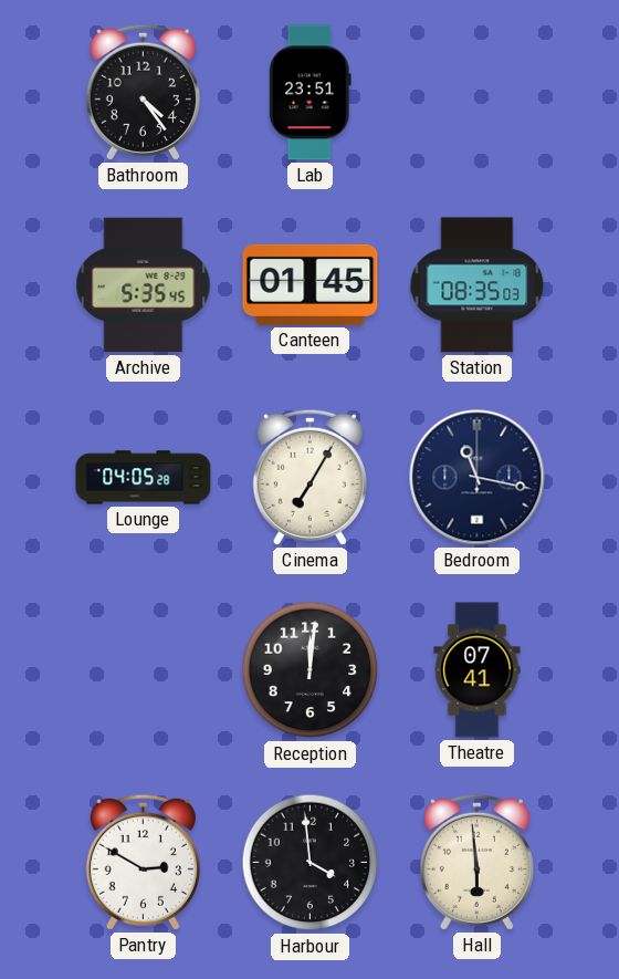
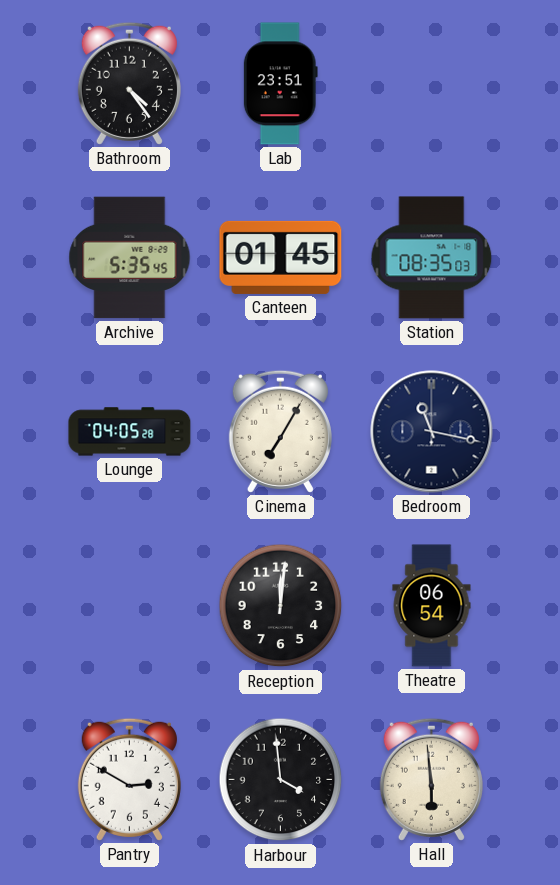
Theatre: 07:41 -> 06:54 (432, 606)
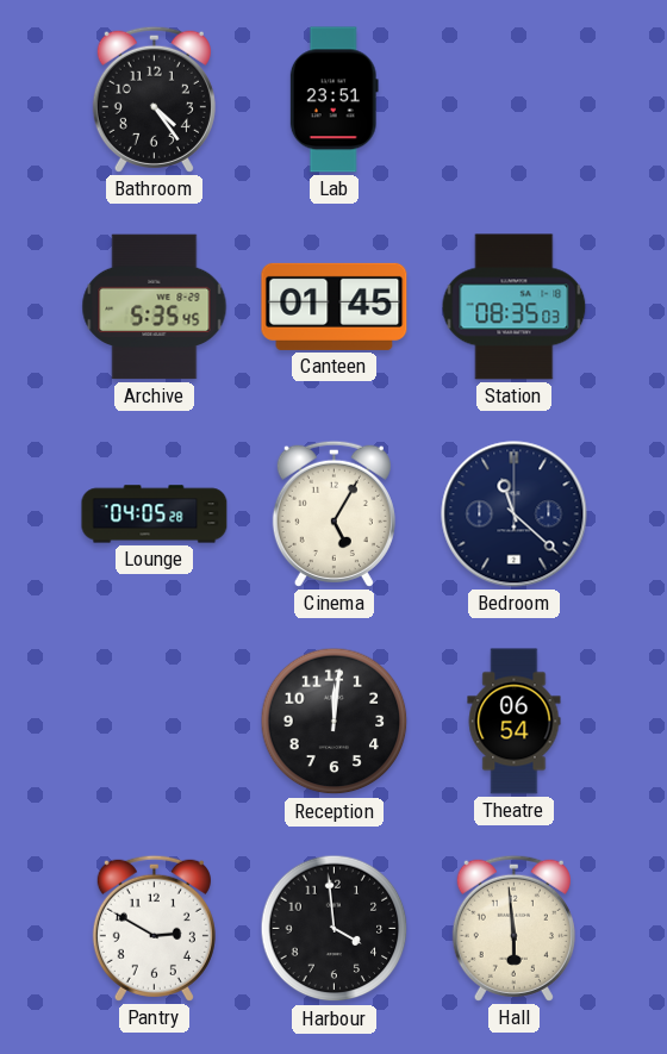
Cinema: 7:05 -> 5:05 (333, 513)
Bedroom: 11:17 -> 11:22 (515, 514)
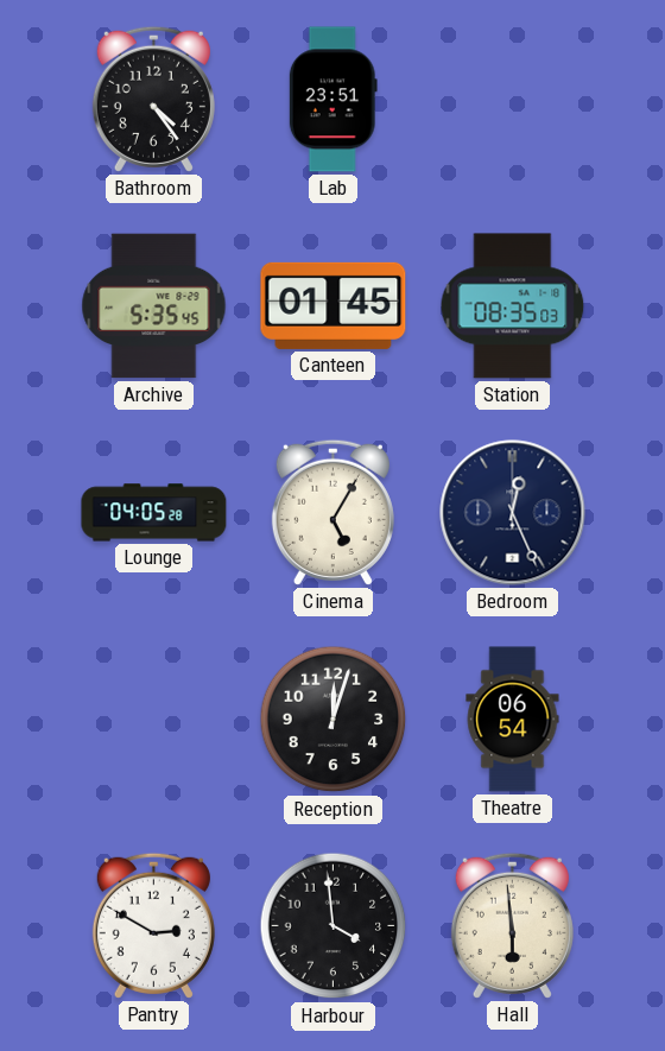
Bedroom: 11:22 -> 12:26 (513, 513)
Reception: 12:01 -> 12:03 (334, 720)
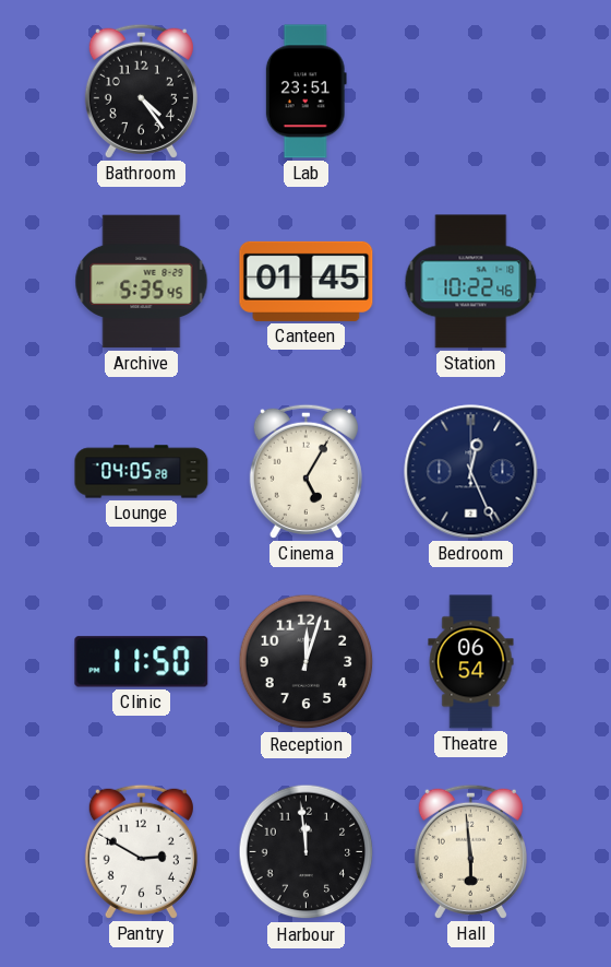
Station: 08:35 -> 10:22 (471, 282)
Clinic: none -> 11:50 (142, 662)
Harbour: 3:59 -> 11:59 (307, 852)
